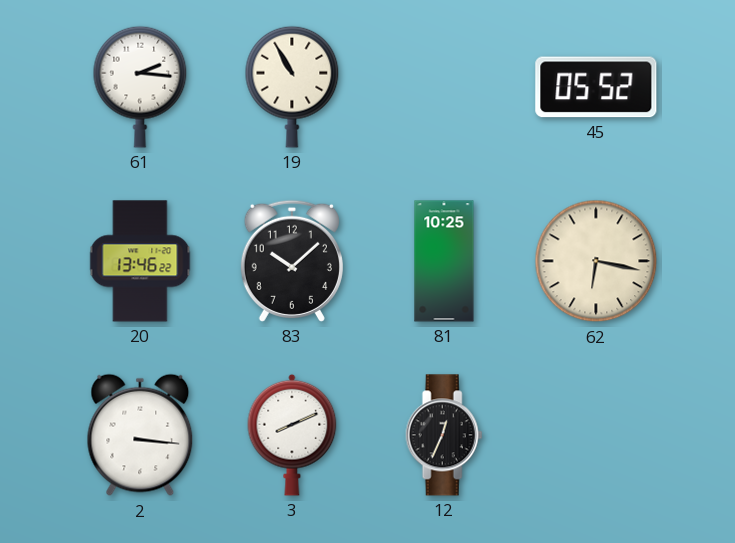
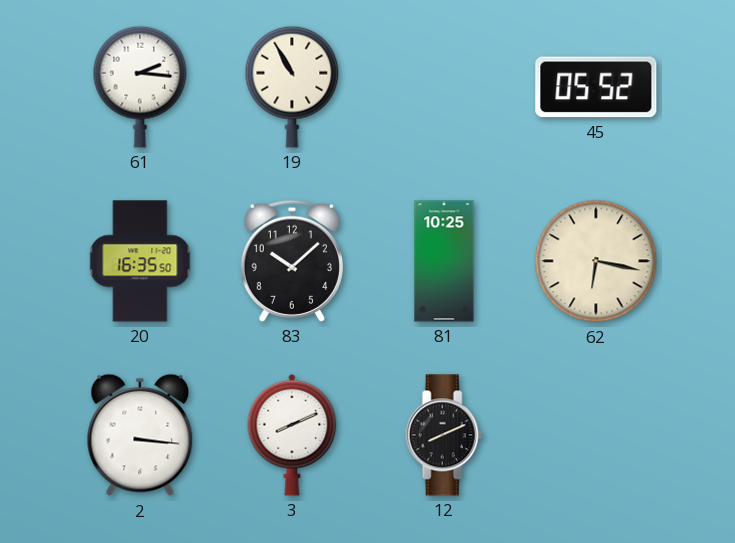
20: 13:46 -> 16:35 (140, 261)
12: 12:34 -> 8:11 (444, 435)
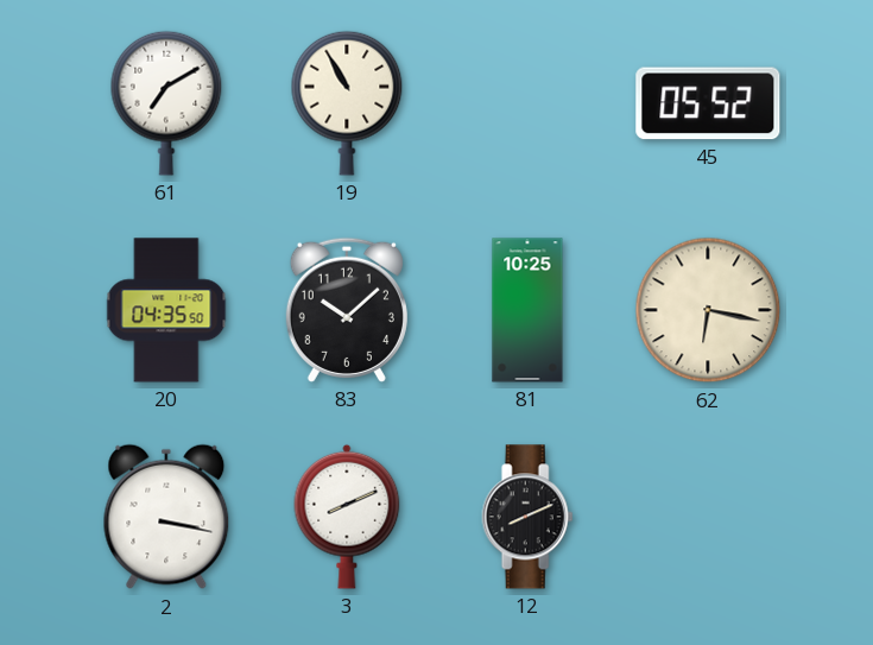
61: 2:16 -> 7:10 (166, 103)
20: 16:35 -> 04:35 (166, 310)
2: 3:16 -> 3:17 (166, 517)
